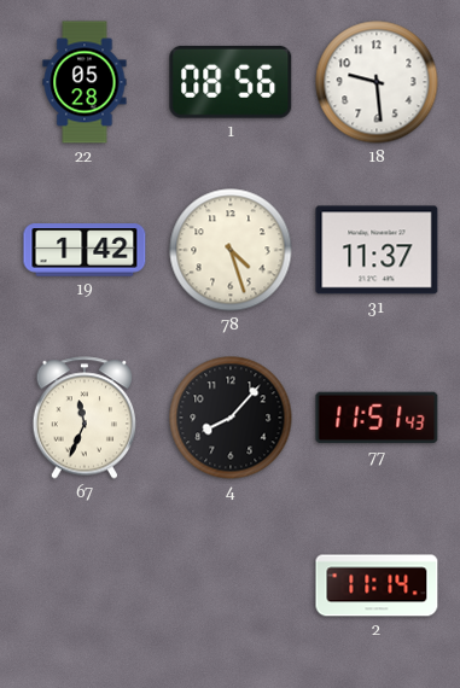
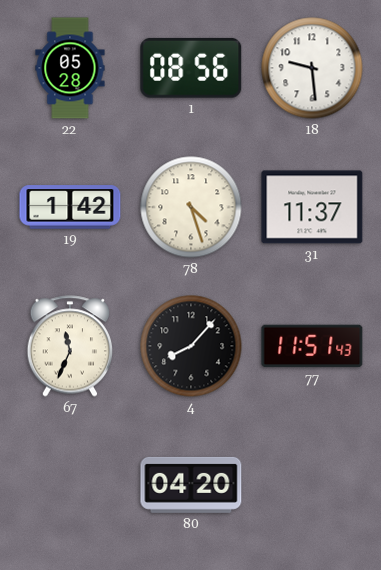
80: none -> 04:20 (191, 485)
2: 11:14 -> none (377, 585)
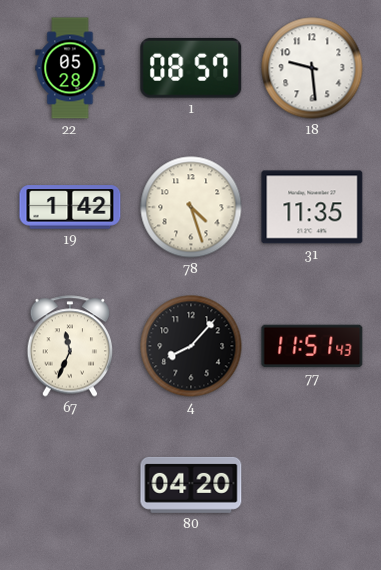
1: 08:56 -> 08:57 (191, 68)
31: 11:37 -> 11:35 (312, 207)
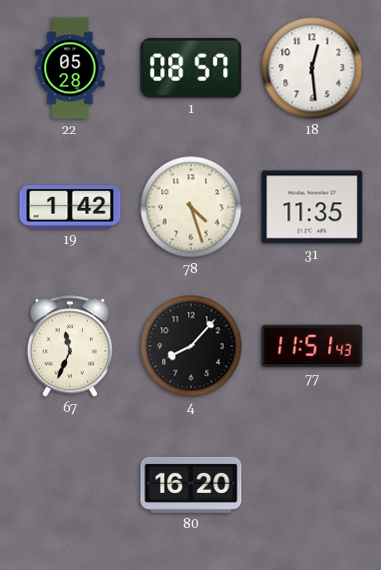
18: 9:29 -> 12:29 (312, 68)
80: 04:20 -> 16:20 (191, 485)
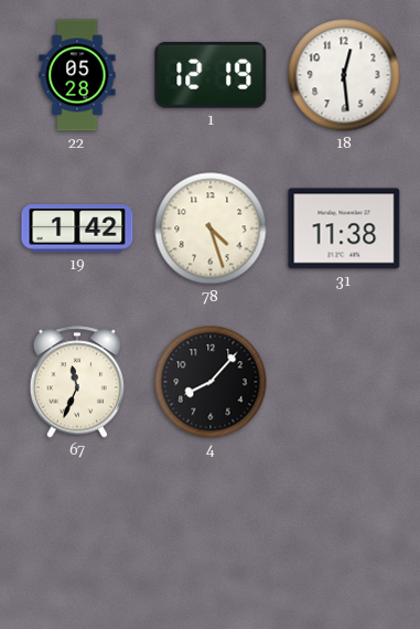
1: 08:57 -> 12:19 (211, 75)
31: 11:35 -> 11:38 (344, 228)
77: 11:51 -> none (312, 346)
80: 16:20 -> none (191, 485)
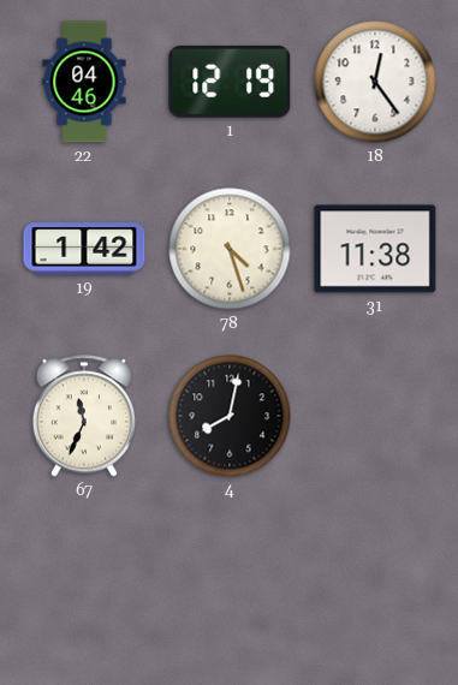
22: 05:28 -> 04:46 (84, 82)
18: 12:29 -> 12:24 (375, 82)
4: 8:07 -> 8:02 (230, 416)
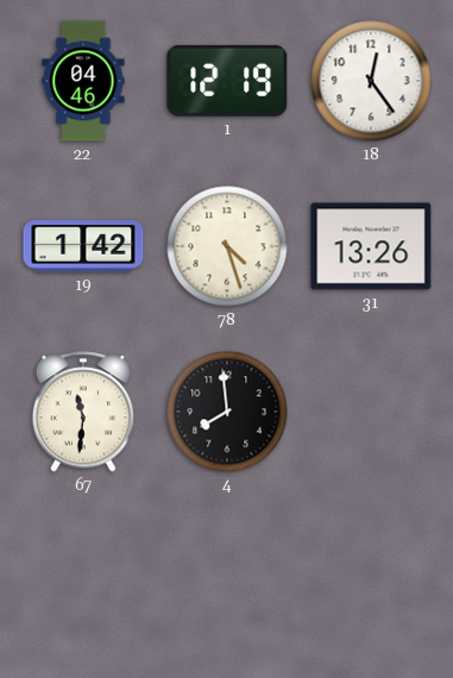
31: 11:38 -> 13:26 (371, 246)
67: 11:34 -> 11:31 (83, 412)
4: 8:02 -> 7:59 (227, 412)
